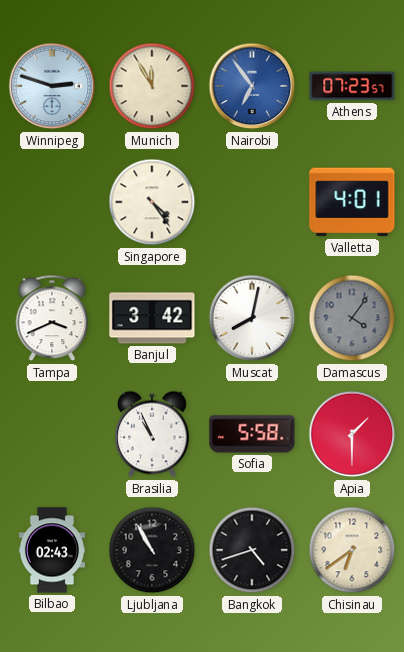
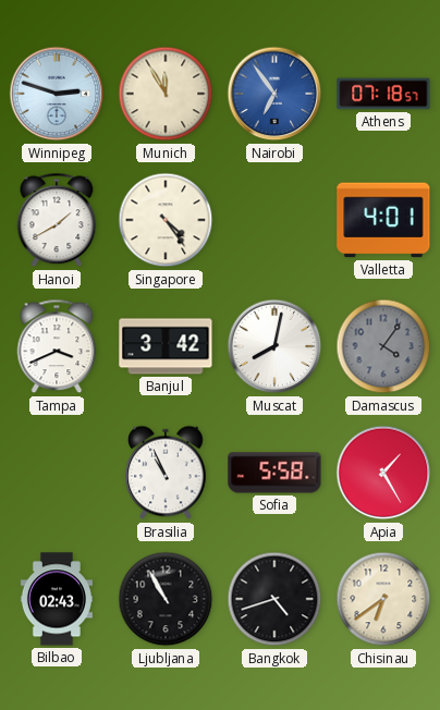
Athens: 07:23 -> 07:18 (383, 94)
Hanoi: none -> 1:40 (57, 220)
Apia: 1:30 -> 1:25 (383, 473)
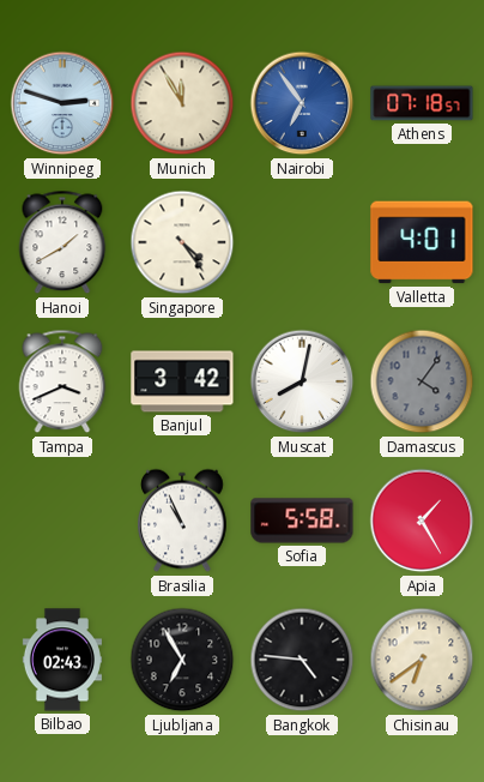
Ljubljana: 10:55 -> 6:55 (182, 660)
Bangkok: 4:42 -> 4:46 (302, 660)
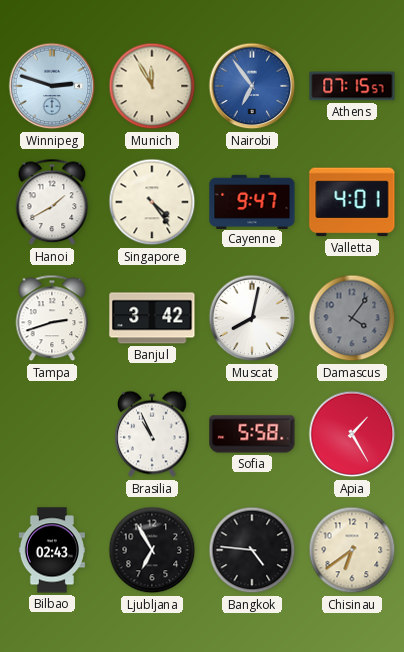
Athens: 07:18 -> 07:15 (352, 86)
Cayenne: none -> 9:47 (252, 201)
Tampa: 3:41 -> 2:42 (52, 318)
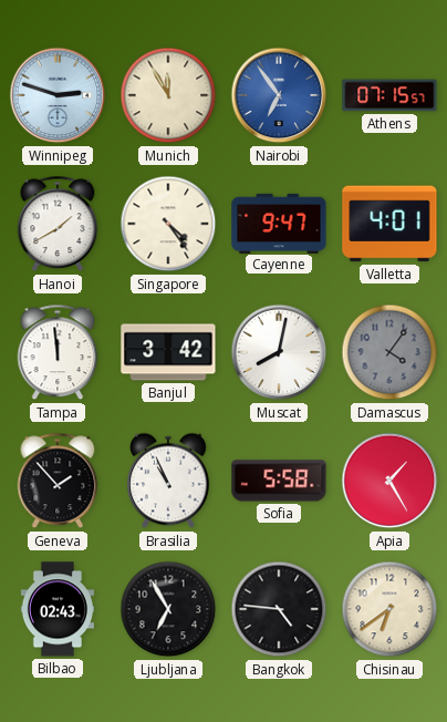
Tampa: 2:42 -> 11:59 (58, 352)
Geneva: none -> 1:53 (58, 481)
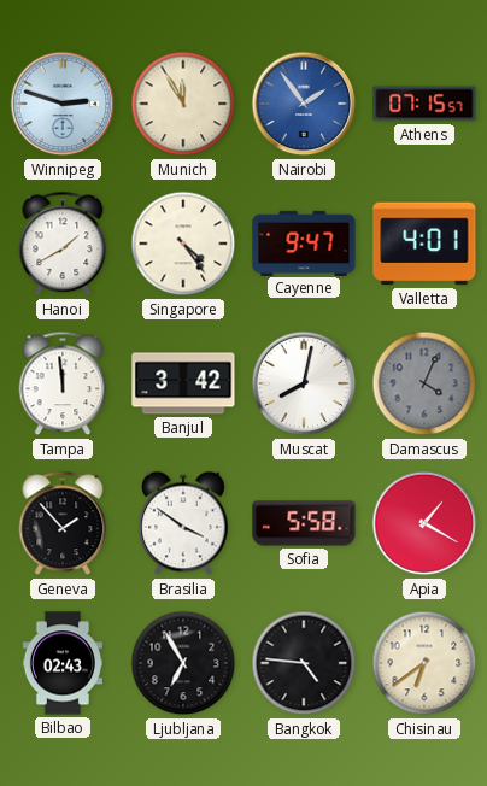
Nairobi: 6:54 -> 1:54 (304, 104)
Damascus: 4:06 -> 4:04 (424, 383)
Brasilia: 10:56 -> 3:51 (184, 523)
Apia: 1:25 -> 1:20 (424, 523)
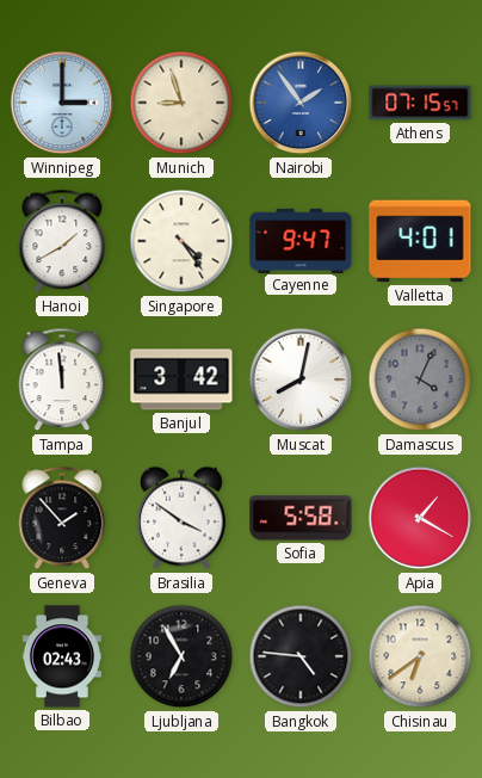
Winnipeg: 2:48 -> 3:00 (62, 103)
Munich: 11:55 -> 8:57 (181, 103)
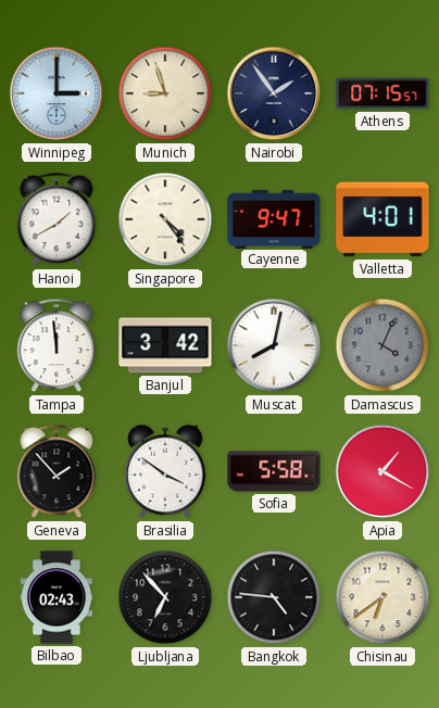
Nairobi dial: blue -> navy (274, 93)
Ljubljana: 6:55 -> 6:53 (165, 597)
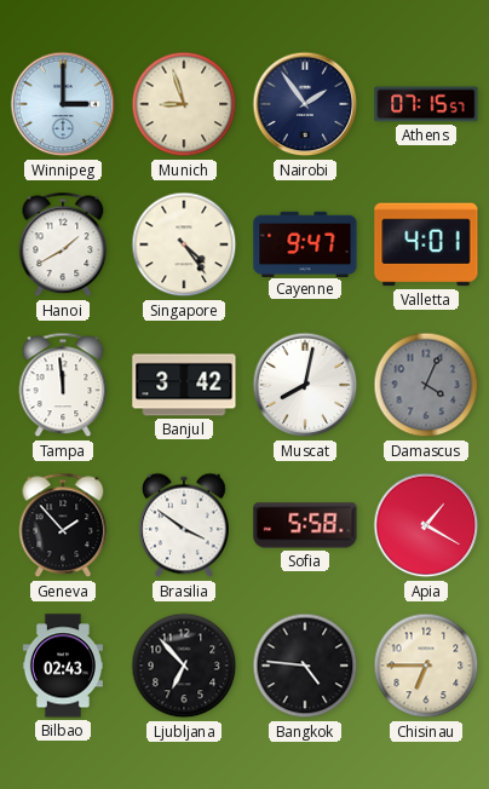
Chisinau: 6:39 -> 6:45 (426, 666)
